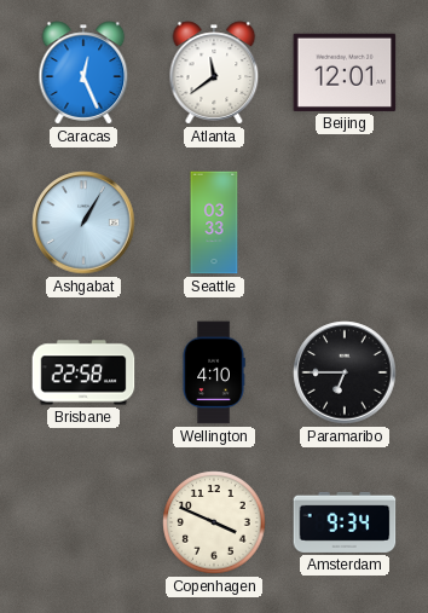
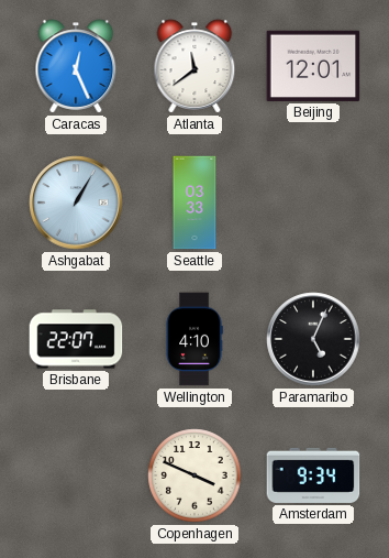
Brisbane: 22:58 -> 22:07 (76, 339)
Paramaribo: 6:45 -> 5:04 (313, 339)
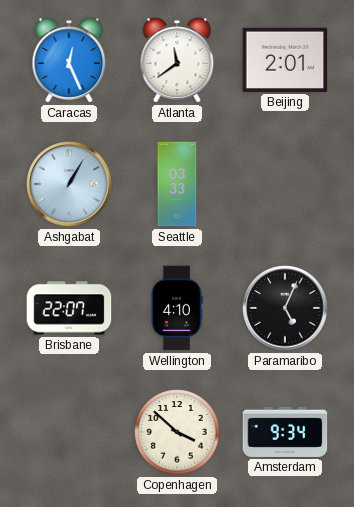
Beijing: 12:01 -> 2:01 (285, 60)
Copenhagen: 3:49 -> 3:52 (177, 432)
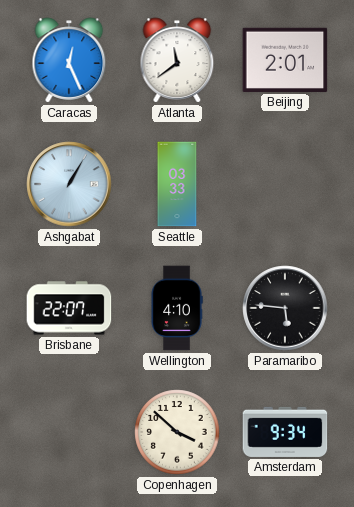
Paramaribo: 5:04 -> 5:46 (285, 308)
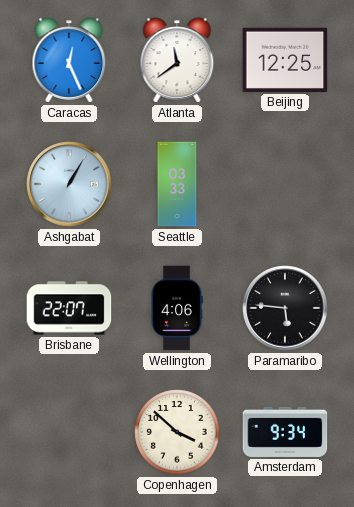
Beijing: 2:01 -> 12:25 (285, 60)
Wellington: 4:10 -> 4:06 (177, 308)
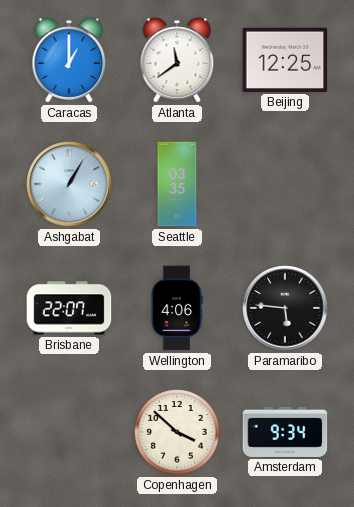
Caracas: 12:26 -> 1:00 (69, 60)
Seattle: 03:33 -> 03:35 (177, 184)
